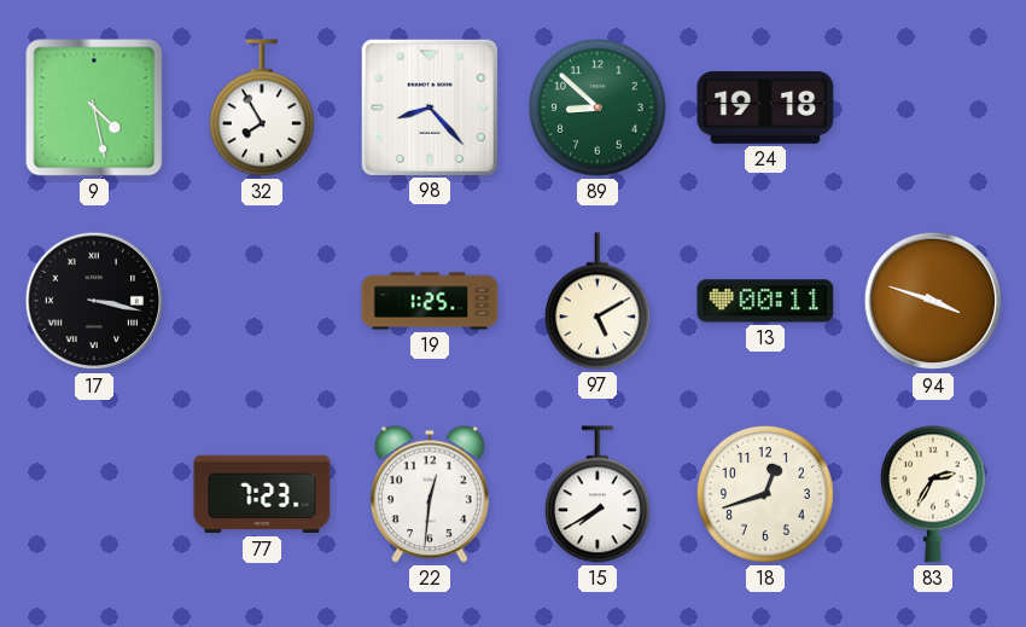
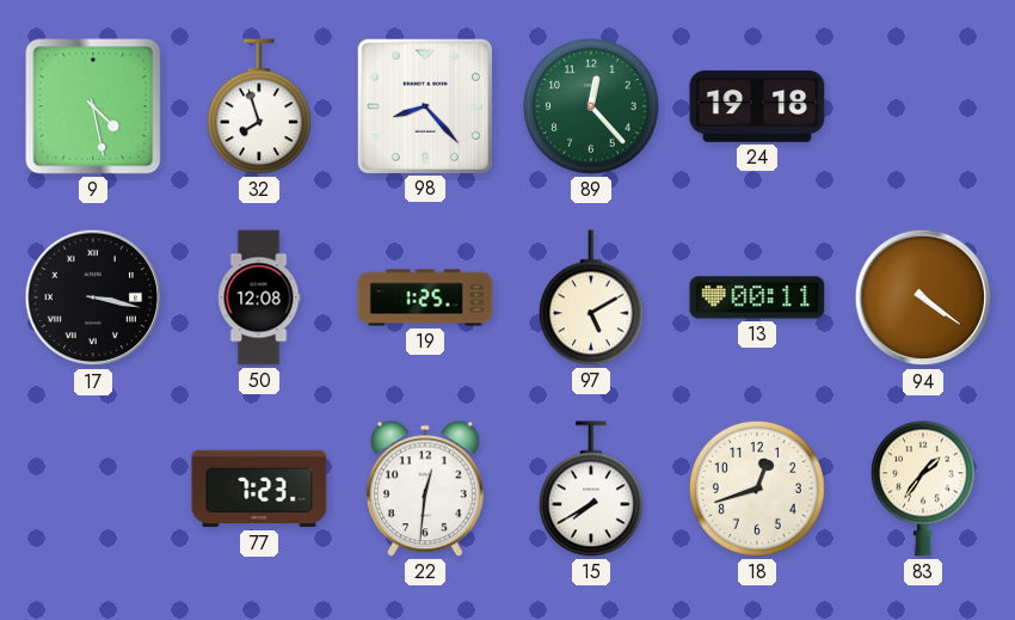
32: 7:55 -> 7:57 (259, 106)
89: 8:52 -> 12:23 (592, 108)
50: none -> 12:08 (259, 297)
94: 3:48 -> 4:21 (923, 297)
83: 2:35 -> 1:36 (923, 489)
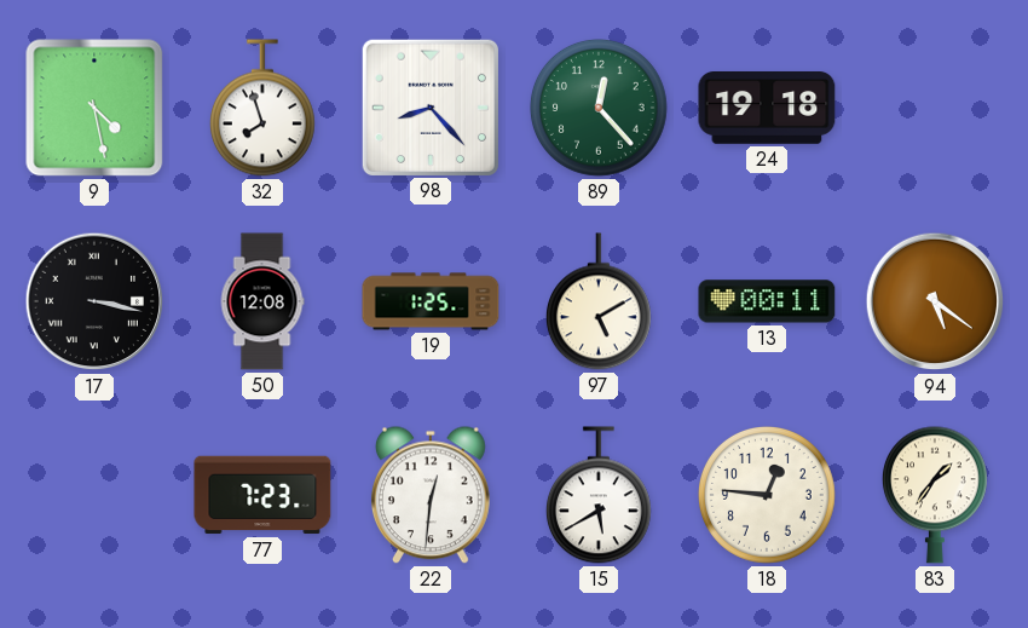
94: 4:21 -> 5:21 (935, 301)
15: 7:40 -> 5:40 (599, 495)
18: 12:42 -> 12:46 (768, 496)
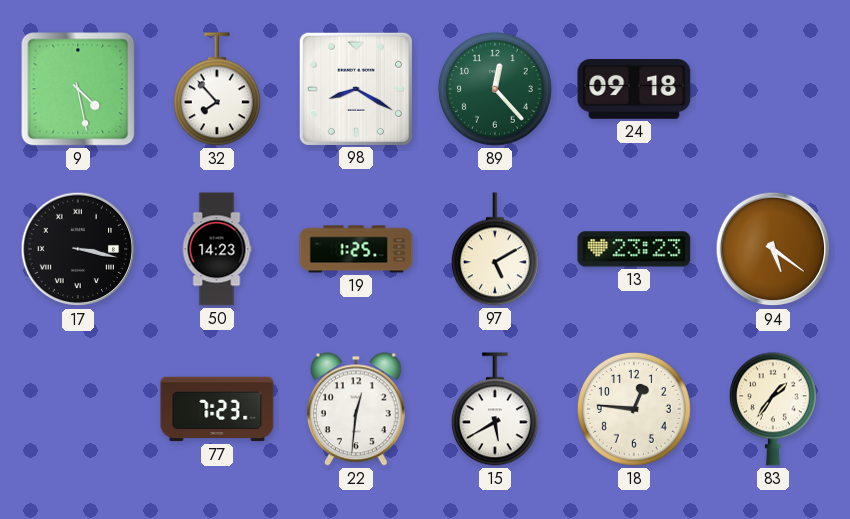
32: 7:57 -> 7:53 (217, 89)
98: 8:23 -> 8:20 (355, 88)
24: 19:18 -> 09:18 (634, 90)
50: 12:08 -> 14:23 (217, 249)
13: 00:11 -> 23:23 (634, 249)
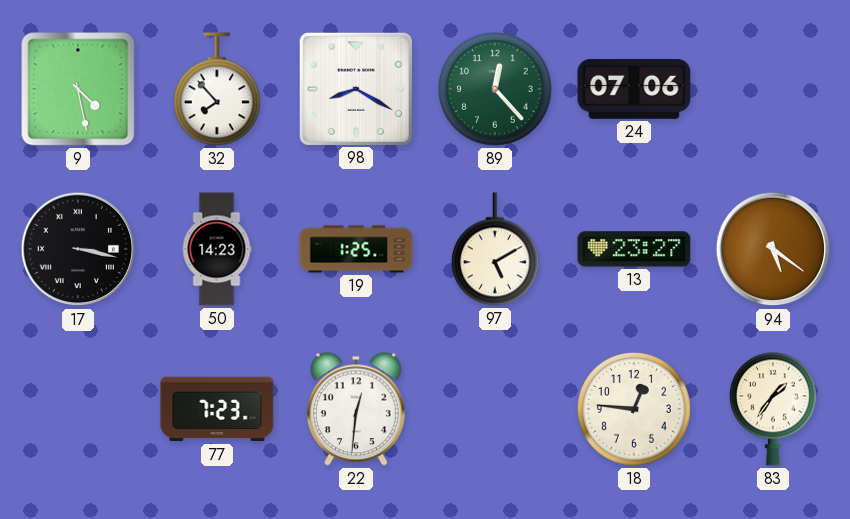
24: 09:18 -> 07:06 (634, 90)
13: 23:23 -> 23:27 (634, 249)
15: 5:40 -> none (495, 409)
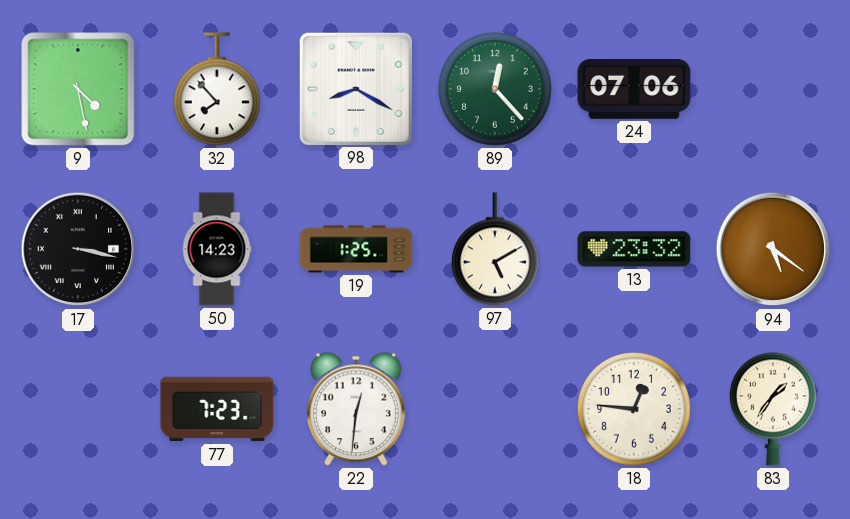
13: 23:27 -> 23:32 (634, 249)
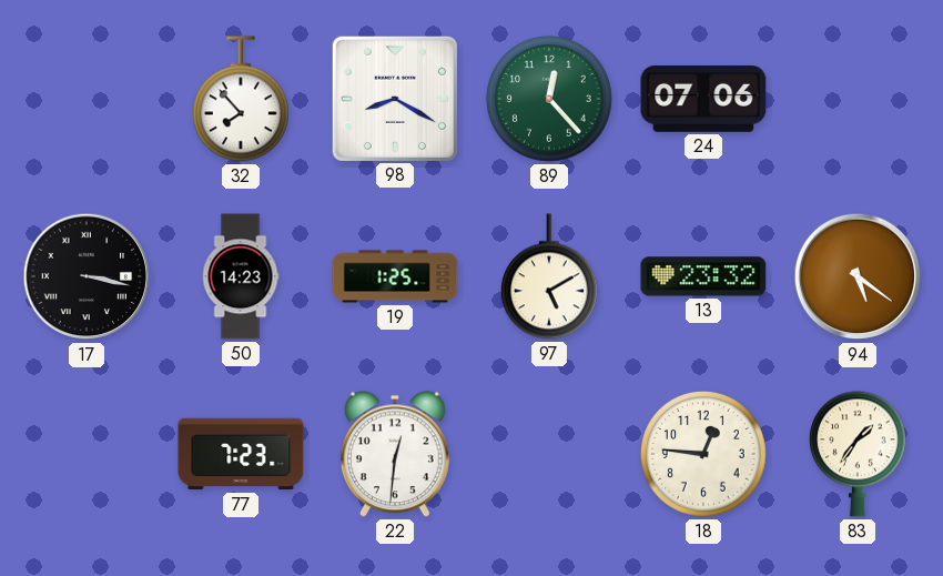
9: 4:28 -> none (78, 89)
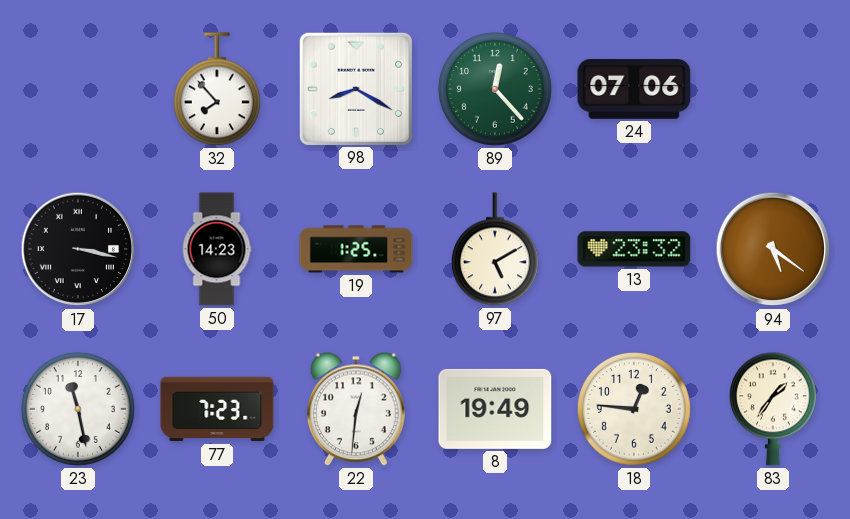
23: none -> 11:28 (79, 410)
8: none -> 19:49 (495, 409)
